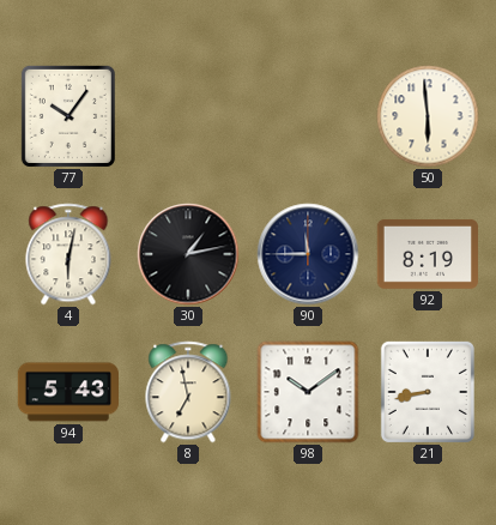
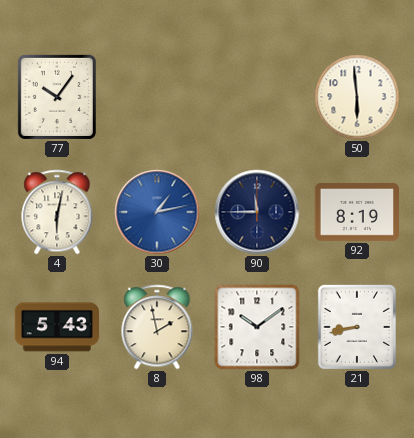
30 dial: black -> blue (157, 212)
8: 6:58 -> 1:58 (157, 327)
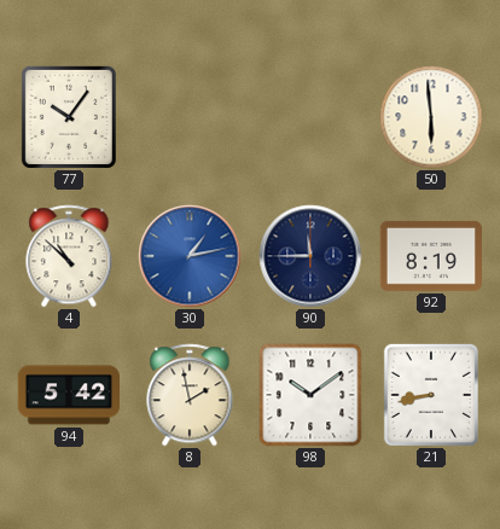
4: 6:02 -> 10:52 (69, 256)
94: 5:43 -> 5:42 (68, 395)
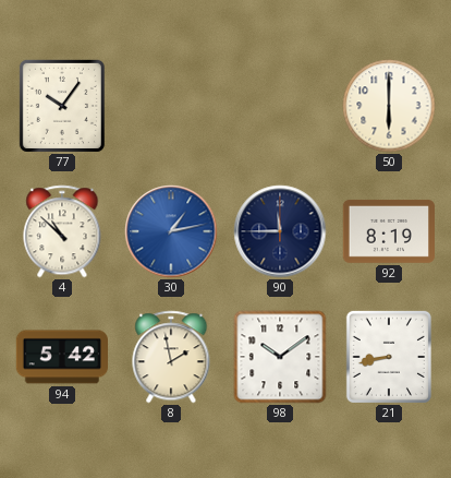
50: 5:59 -> 6:00 (389, 106)
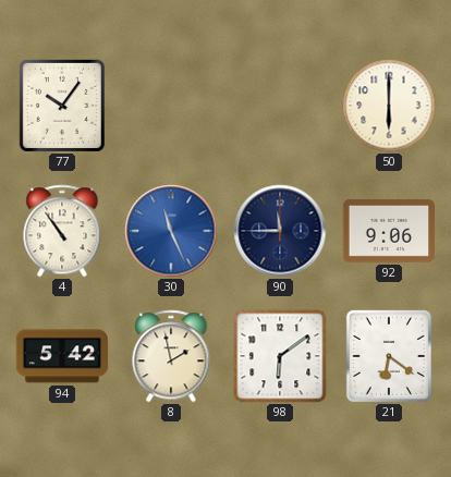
4: 10:52 -> 10:54 (62, 231)
30: 1:13 -> 11:26 (171, 231)
92: 8:19 -> 9:06 (388, 231)
98: 10:09 -> 6:09 (280, 356)
21: 8:43 -> 6:21 (389, 356)
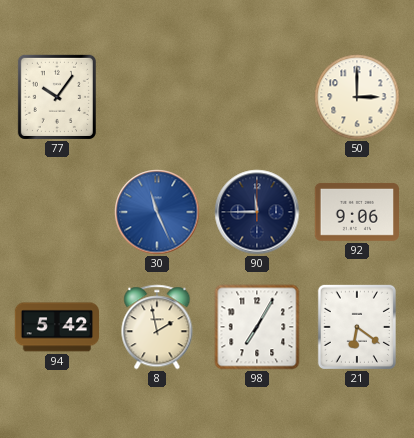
50: 6:00 -> 3:00 (357, 97)
4: 10:54 -> none (62, 231)
98: 6:09 -> 7:05 (257, 327)
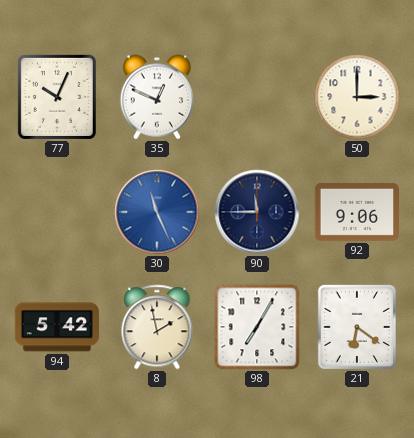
77: 10:06 -> 10:04 (57, 97)
35: none -> 12:49 (156, 97)
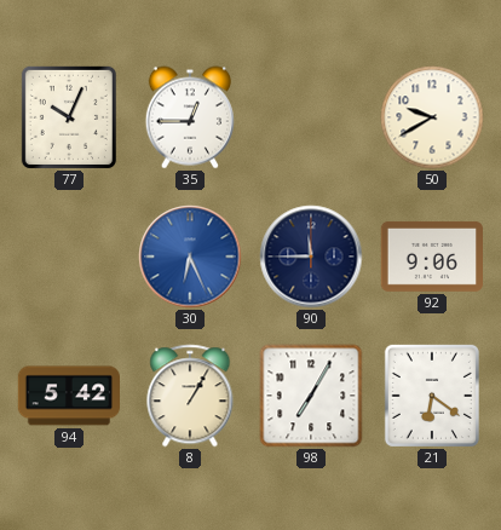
35: 12:49 -> 12:45 (189, 117)
50: 3:00 -> 9:40 (432, 117)
30: 11:26 -> 6:26 (190, 257)
8: 1:58 -> 1:05 (190, 396)
